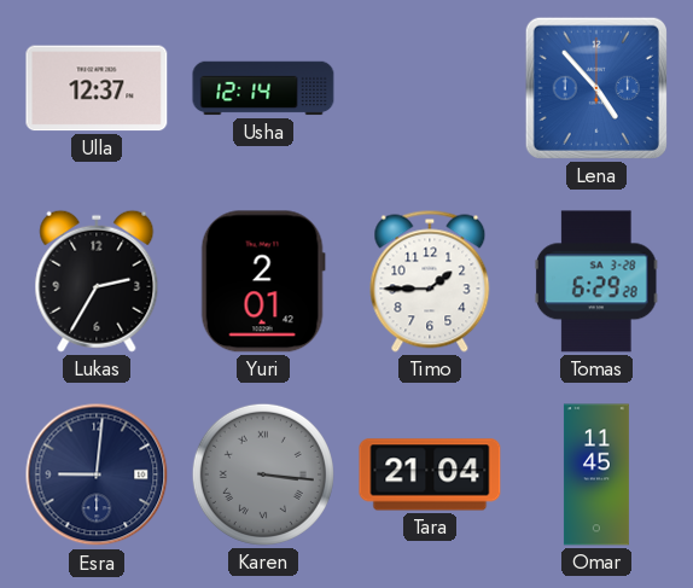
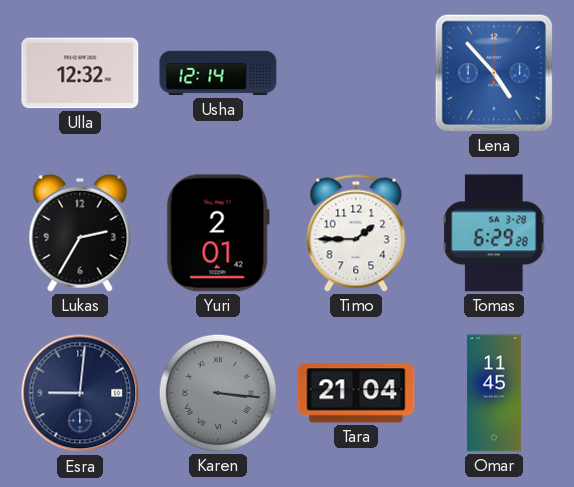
Ulla: 12:37 -> 12:32 (80, 73)
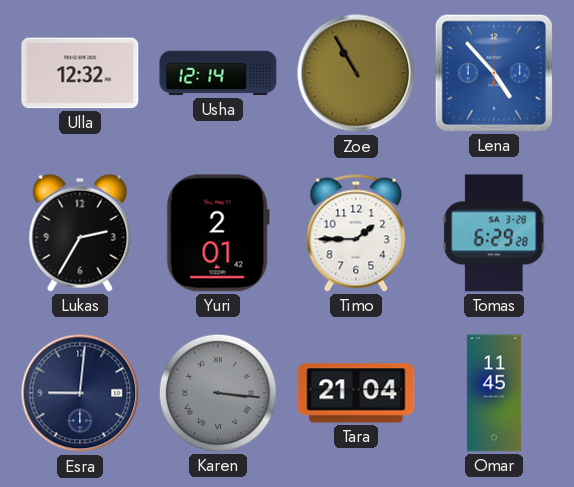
Zoe: none -> 10:55 (356, 73)
